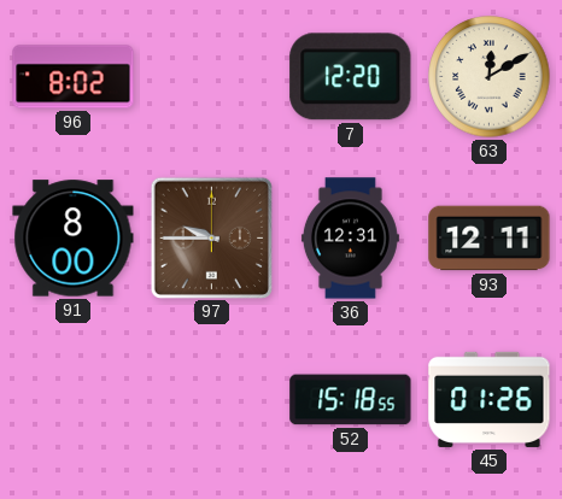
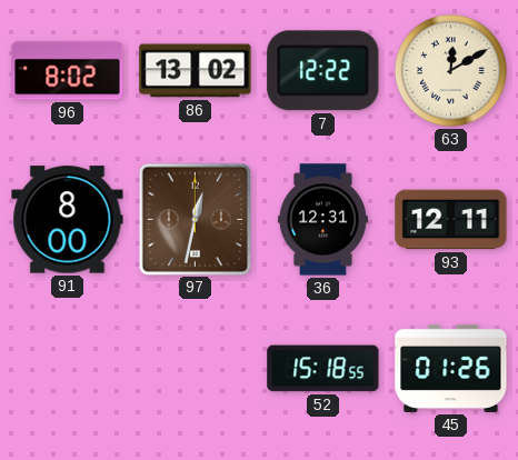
86: none -> 13:02 (196, 71)
7: 12:20 -> 12:22 (323, 71)
97: 9:45 -> 12:32 (195, 219)
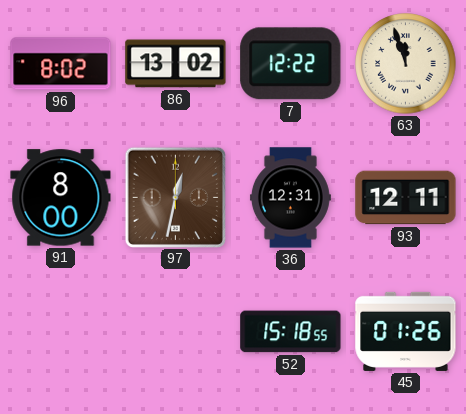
63: 12:10 -> 11:57 (406, 64)
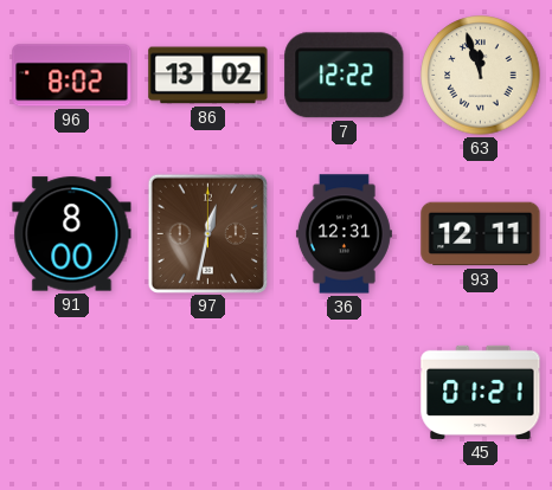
52: 15:18 -> none (291, 332)
45: 01:26 -> 01:21 (481, 392)
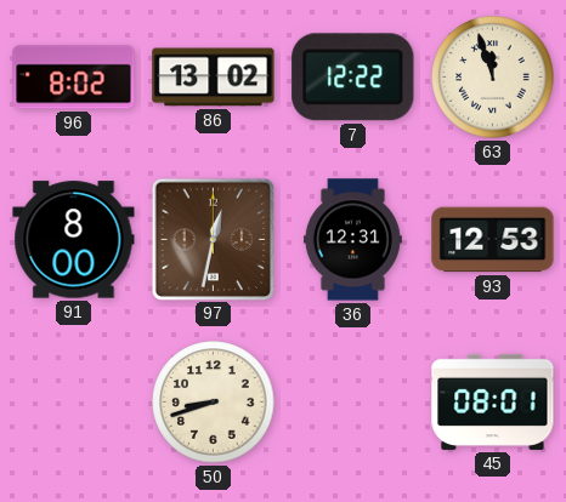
93: 12:11 -> 12:53 (493, 240)
50: none -> 8:42 (214, 403)
45: 01:21 -> 08:01 (493, 401)
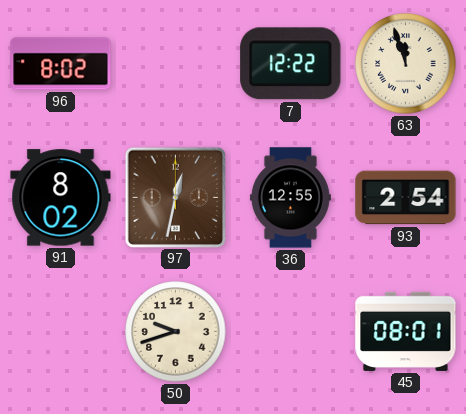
86: 13:02 -> none (214, 78)
91: 8:00 -> 8:02 (61, 198)
36: 12:31 -> 12:55 (290, 198)
93: 12:53 -> 2:54 (406, 198)
50: 8:42 -> 9:42 (176, 332)
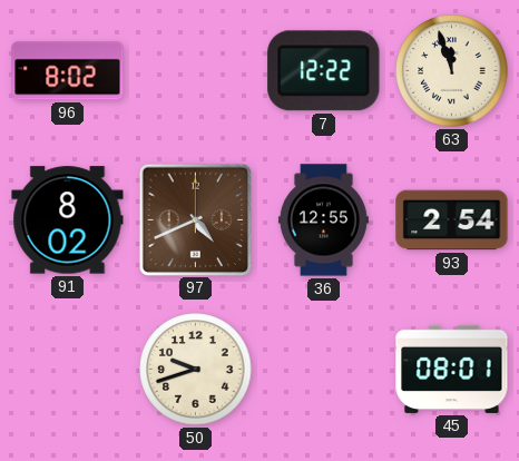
97: 12:32 -> 4:41 (195, 219)
